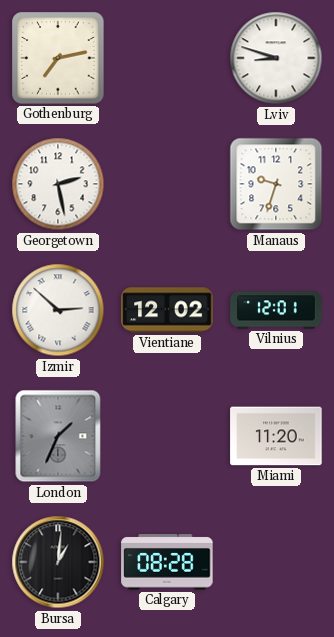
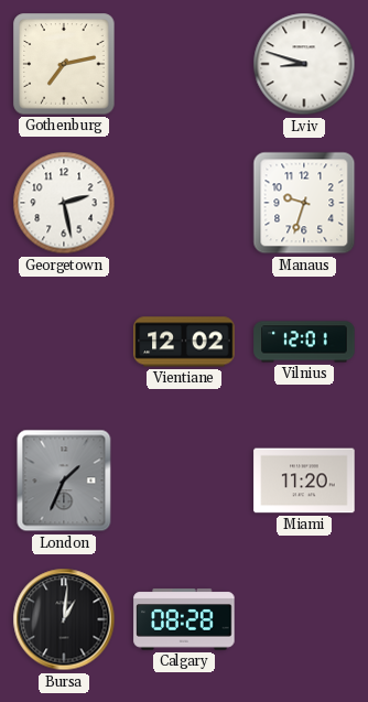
Izmir: 2:52 -> none (58, 310)
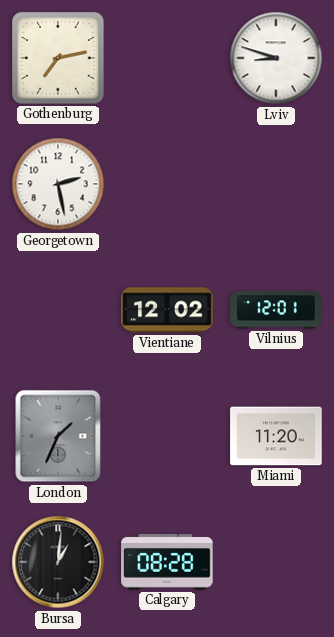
Manaus: 9:33 -> none (304, 203)
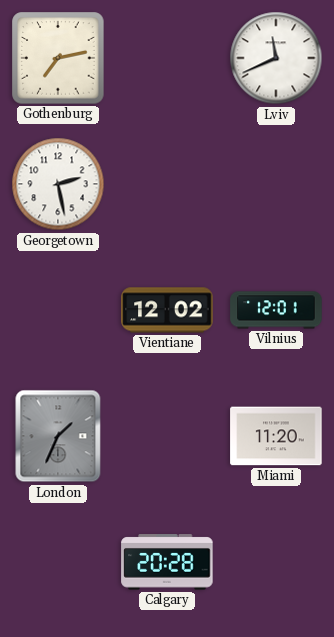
Lviv: 8:48 -> 11:41 (276, 58)
Bursa: 1:01 -> none (58, 562)
Calgary: 08:28 -> 20:28 (167, 562)
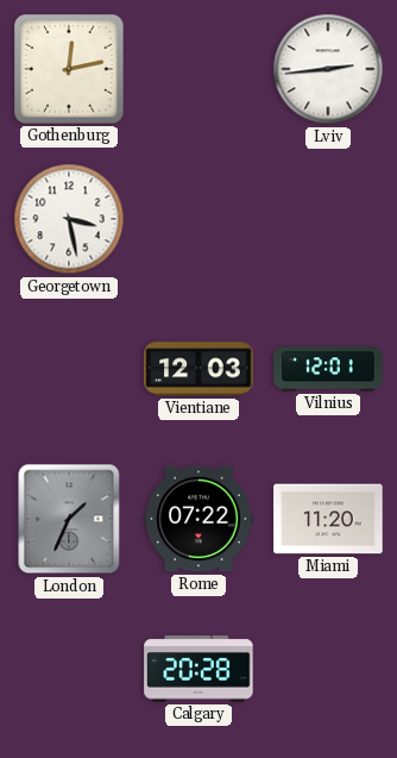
Gothenburg: 7:13 -> 12:13 (69, 69)
Lviv: 11:41 -> 2:44 (328, 69)
Georgetown: 2:28 -> 3:28 (69, 219)
Vientiane: 12:02 -> 12:03 (198, 369)
Rome: none -> 07:22 (198, 519)
